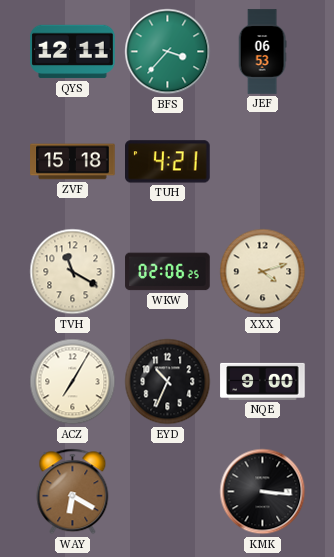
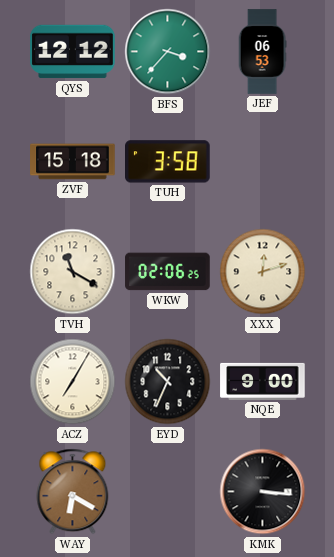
QYS: 12:11 -> 12:12 (73, 52)
TUH: 4:21 -> 3:58 (168, 162)
XXX: 4:12 -> 12:12 (263, 272)
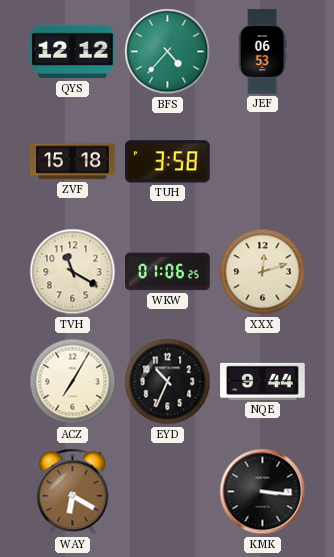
BFS: 3:37 -> 4:37 (168, 52)
WKW: 02:06 -> 01:06 (168, 272)
NQE: 9:00 -> 9:44 (263, 381)
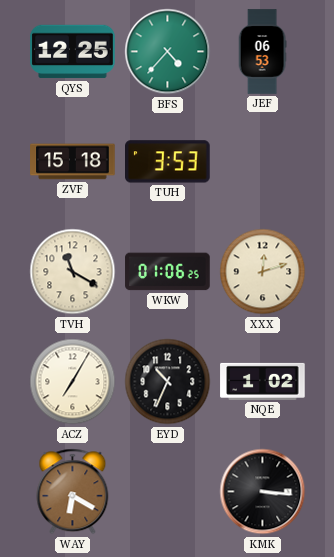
QYS: 12:12 -> 12:25 (73, 52)
TUH: 3:58 -> 3:53 (168, 162)
NQE: 9:44 -> 1:02 (263, 381)
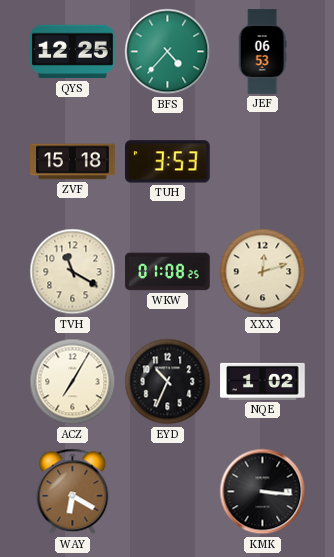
WKW: 01:06 -> 01:08 (168, 272)
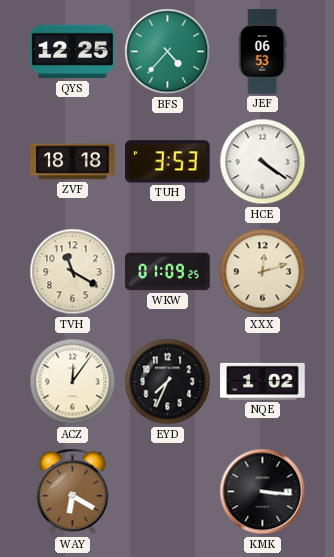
ZVF: 15:18 -> 18:18 (73, 162)
HCE: none -> 4:21 (263, 162)
WKW: 01:08 -> 01:09 (168, 272)
ACZ: 7:05 -> 12:06 (73, 382)
EYD: 10:34 -> 7:34 (168, 382)
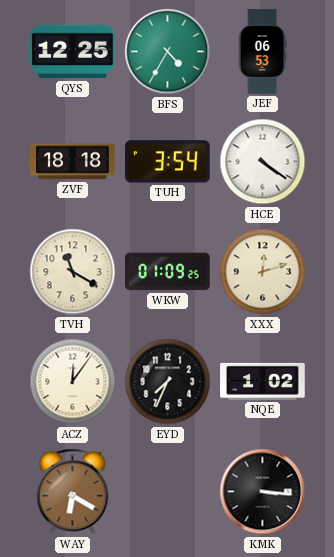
BFS: 4:37 -> 4:35 (168, 52)
TUH: 3:53 -> 3:54 (168, 162)
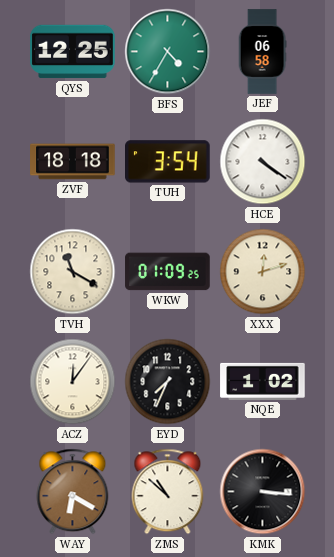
JEF: 06:53 -> 06:58 (262, 52)
ZMS: none -> 10:52 (168, 492)
